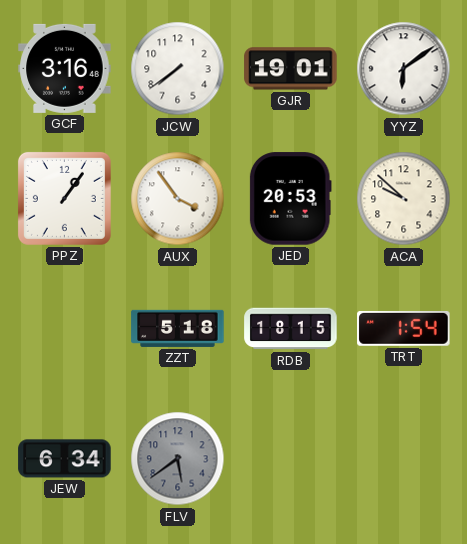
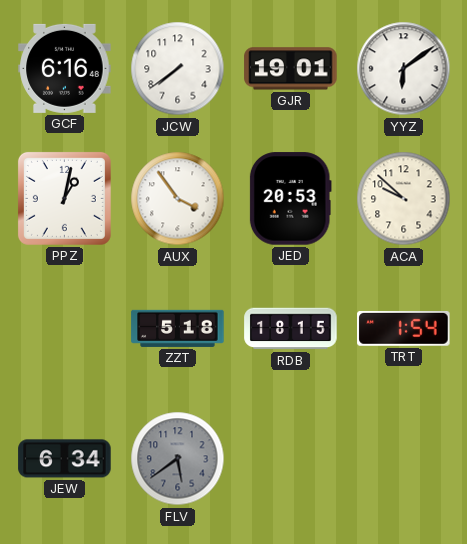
GCF: 3:16 -> 6:16 (65, 68)
PPZ: 1:06 -> 1:02 (64, 198)
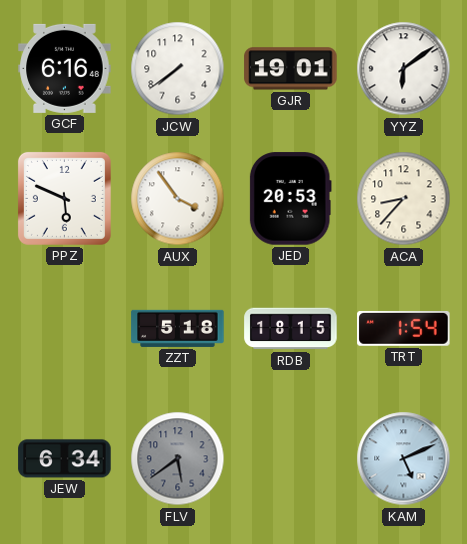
PPZ: 1:02 -> 5:49 (64, 198)
ACA: 9:52 -> 8:37 (404, 199)
KAM: none -> 5:11 (404, 459)
